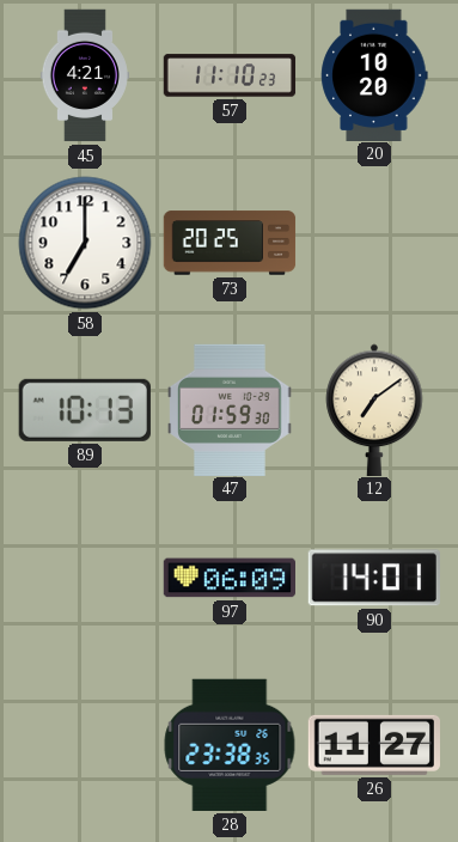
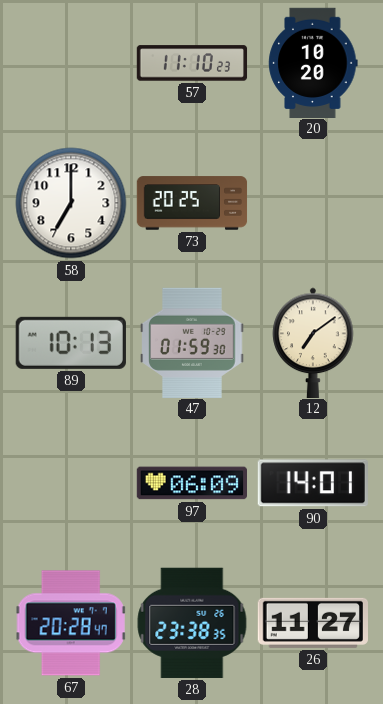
45: 4:21 -> none (85, 75)
67: none -> 20:28 (71, 623)
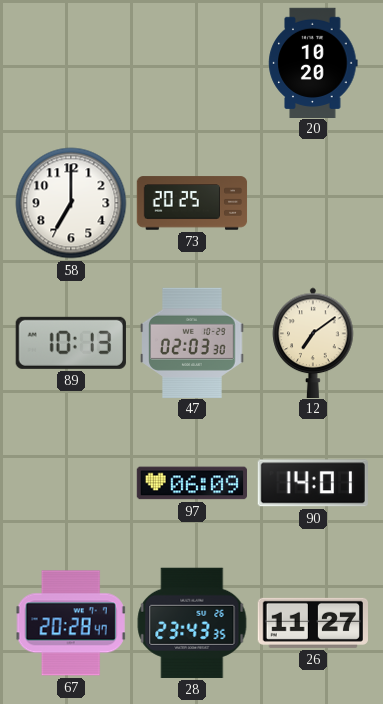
57: 11:10 -> none (192, 63)
47: 01:59 -> 02:03 (192, 342)
28: 23:38 -> 23:43 (192, 623)
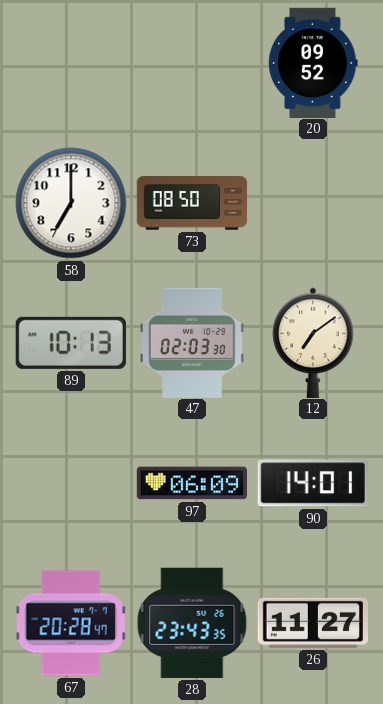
20: 10:20 -> 09:52 (313, 62)
73: 20:25 -> 08:50 (192, 203)
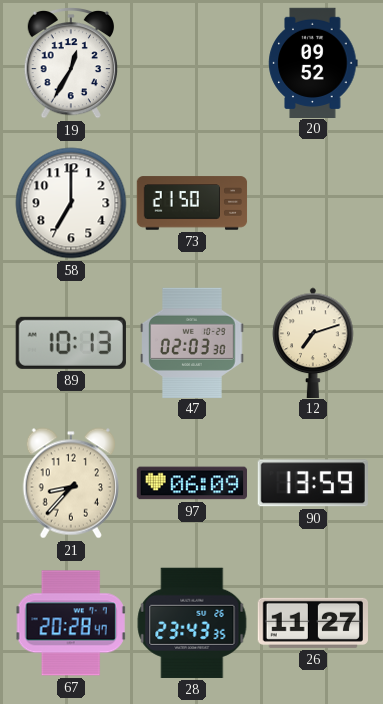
19: none -> 12:35 (70, 63)
73: 08:50 -> 21:50 (192, 203)
12: 7:09 -> 7:12 (313, 342)
21: none -> 8:37 (71, 483)
90: 14:01 -> 13:59 (313, 483)
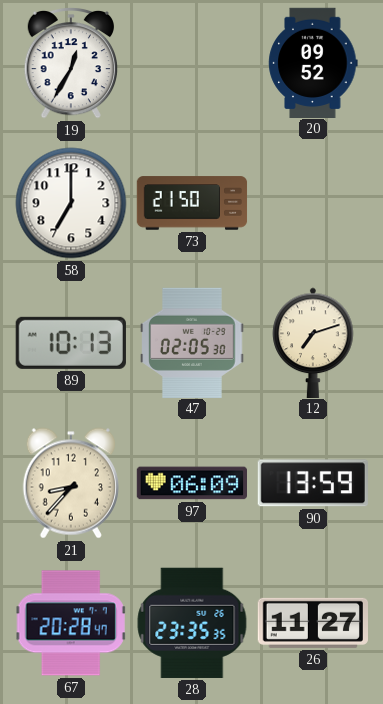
47: 02:03 -> 02:05 (192, 342)
28: 23:43 -> 23:35 (192, 623)
